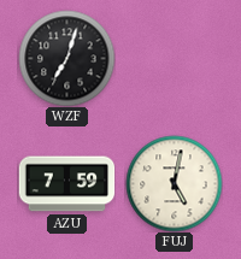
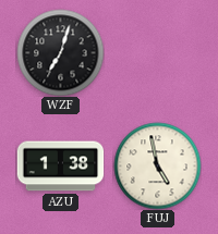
AZU: 7:59 -> 1:38 (60, 167)
FUJ: 5:02 -> 4:58 (157, 165)
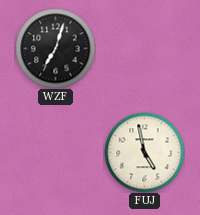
AZU: 1:38 -> none (60, 167)
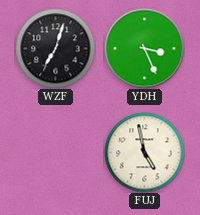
YDH: none -> 3:26 (144, 48)
